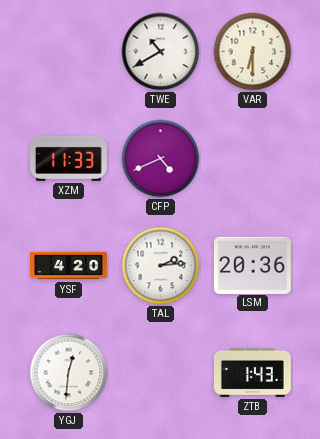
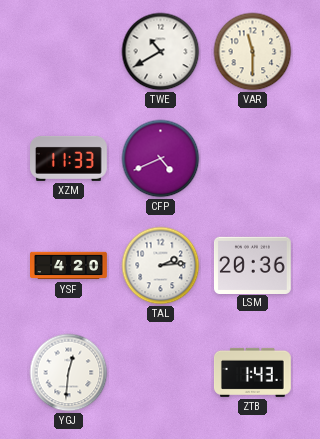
VAR: 6:30 -> 11:30 (253, 52)
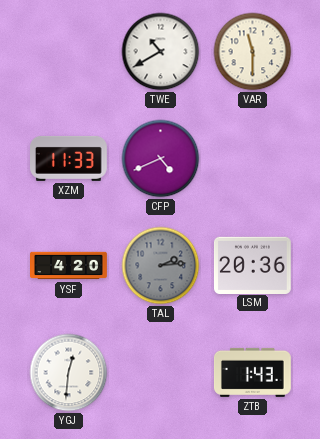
TAL dial: white -> grey (161, 266)
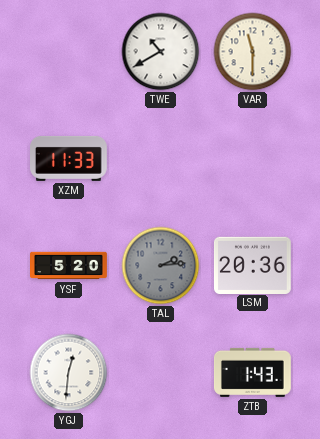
CFP: 4:41 -> none (161, 159)
YSF: 4:20 -> 5:20 (69, 266)
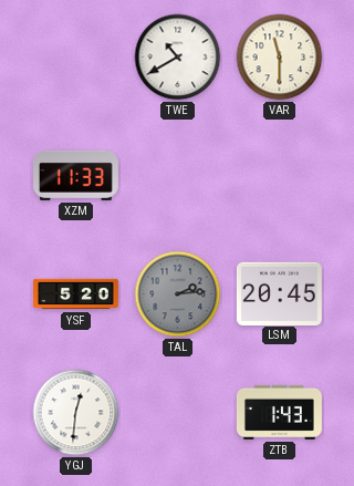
LSM: 20:36 -> 20:45 (279, 293)
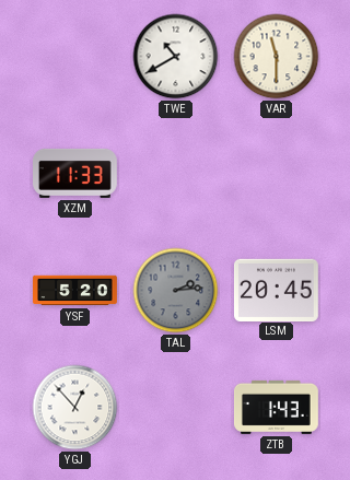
YGJ: 12:31 -> 12:53 (75, 408)
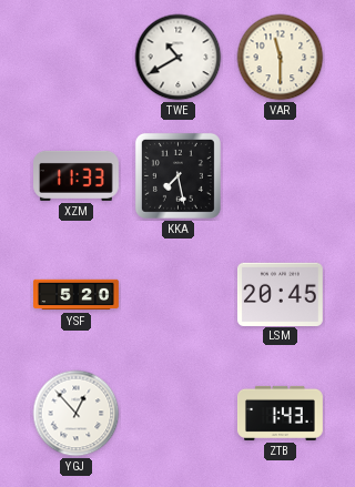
KKA: none -> 7:28 (177, 175)
TAL: 2:14 -> none (176, 291)
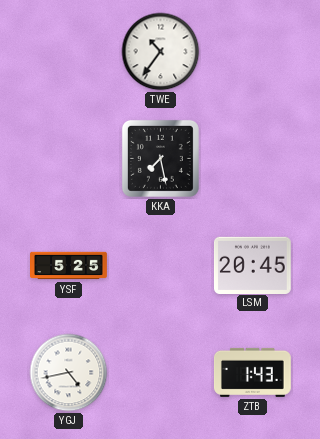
TWE: 10:40 -> 10:36 (161, 52)
VAR: 11:30 -> none (281, 58)
XZM: 11:33 -> none (77, 175)
YSF: 5:20 -> 5:25 (69, 266)
YGJ: 12:53 -> 4:43 (69, 373)
